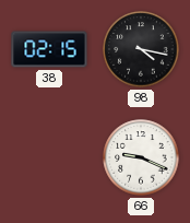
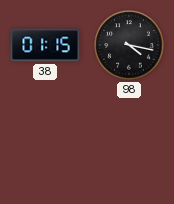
38: 02:15 -> 01:15 (45, 45)
66: 9:19 -> none (141, 157)
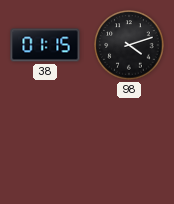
98: 4:17 -> 4:12 (129, 45)
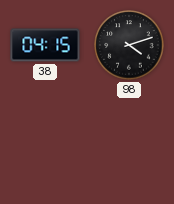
38: 01:15 -> 04:15 (45, 45)
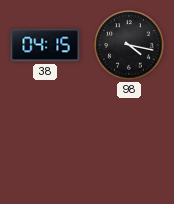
98: 4:12 -> 4:17 (129, 45)
